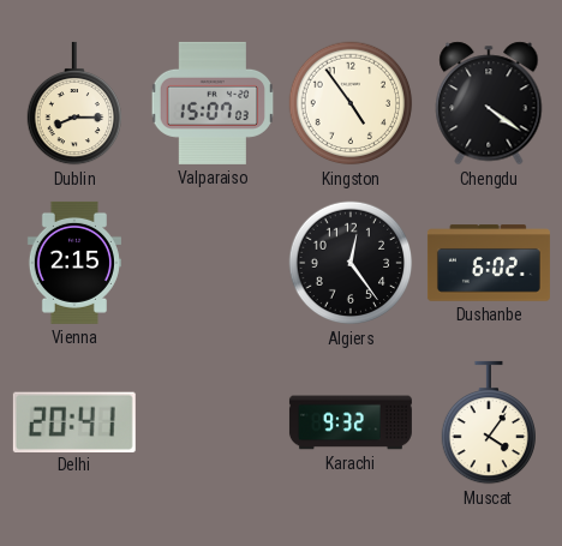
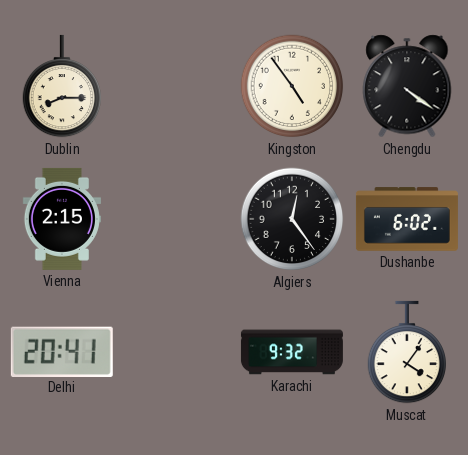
Valparaiso: 15:07 -> none (211, 103)
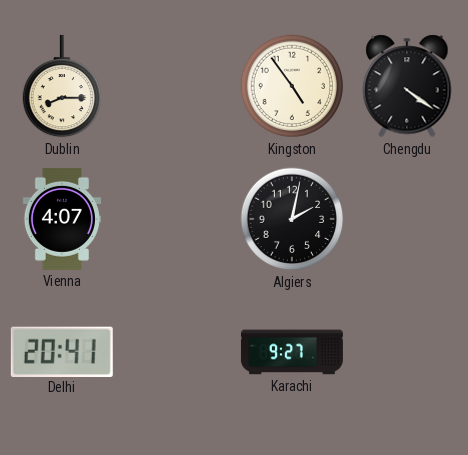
Vienna: 2:15 -> 4:07 (62, 219)
Algiers: 12:24 -> 2:02 (292, 219)
Dushanbe: 6:02 -> none (407, 219)
Karachi: 9:32 -> 9:27 (292, 352)
Muscat: 4:06 -> none (406, 352)
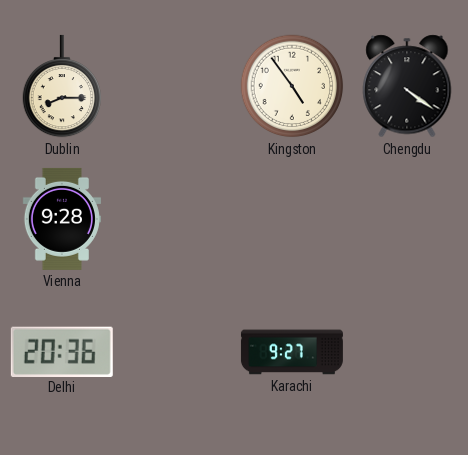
Vienna: 4:07 -> 9:28 (62, 219)
Algiers: 2:02 -> none (292, 219)
Delhi: 20:41 -> 20:36 (62, 351)
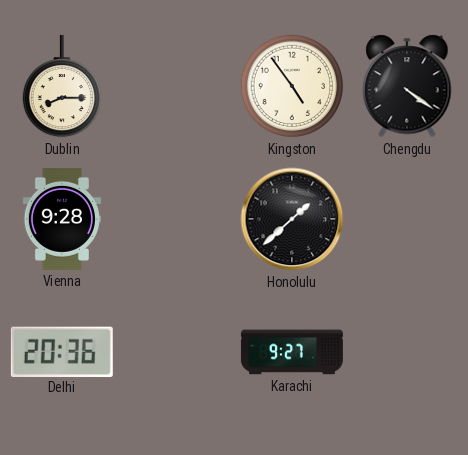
Honolulu: none -> 1:38 (292, 219)
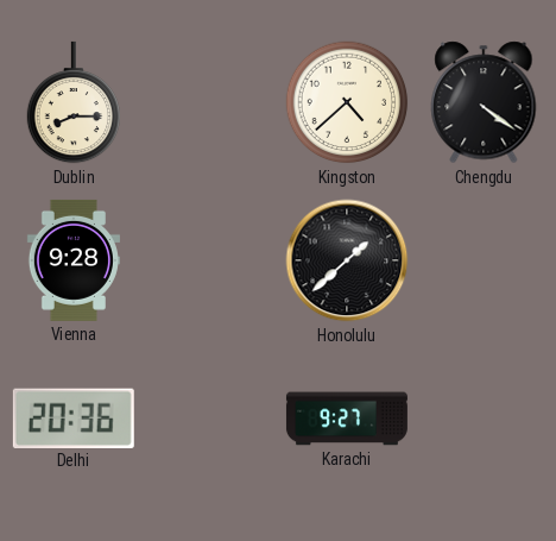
Kingston: 4:54 -> 4:38 (347, 102)
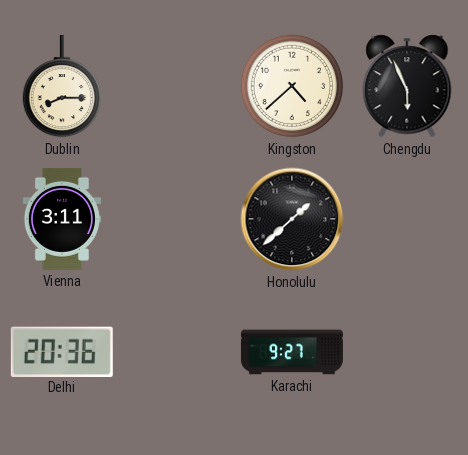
Chengdu: 4:21 -> 5:56 (407, 86)
Vienna: 9:28 -> 3:11 (62, 219)
